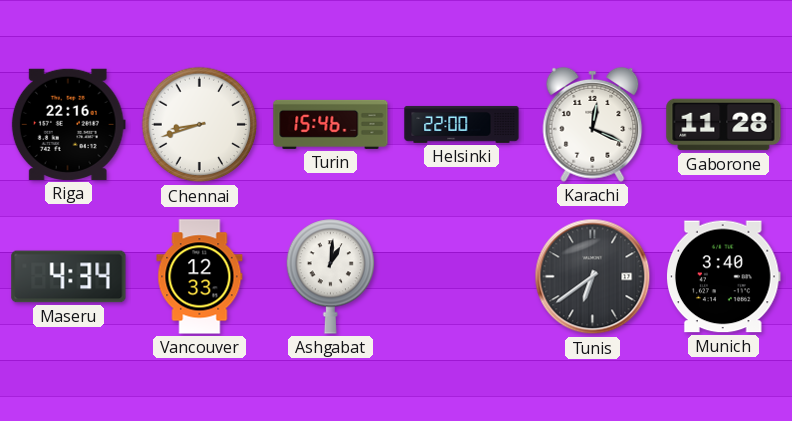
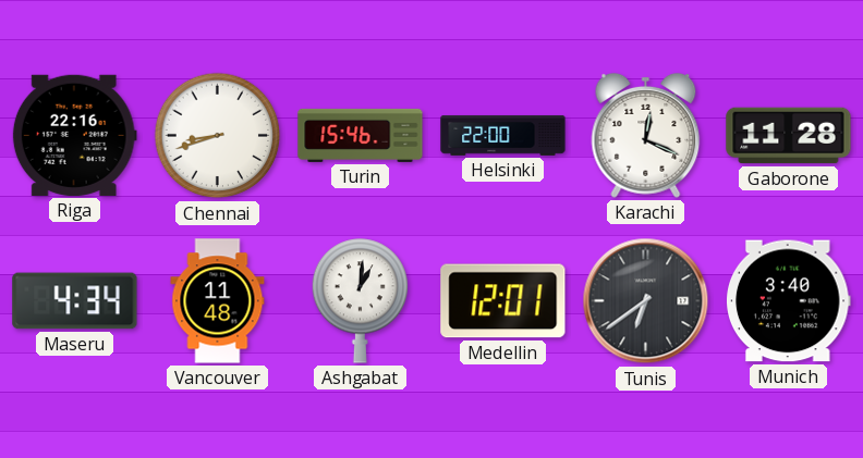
Vancouver: 12:33 -> 11:48 (218, 301)
Medellin: none -> 12:01 (503, 301)
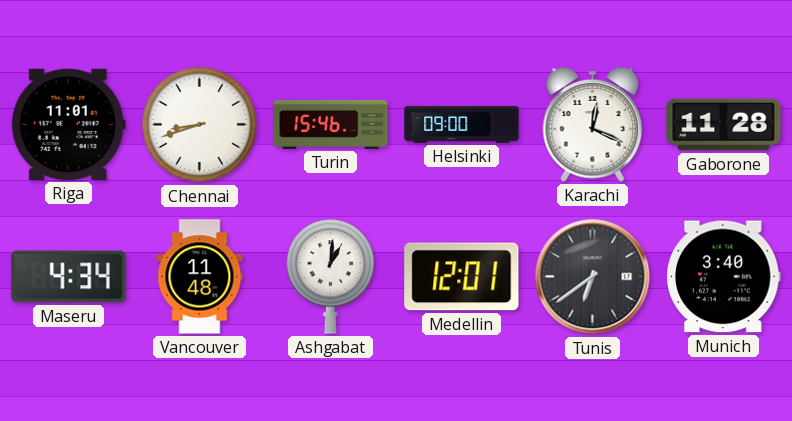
Riga: 22:16 -> 11:01 (68, 124)
Helsinki: 22:00 -> 09:00 (462, 125)
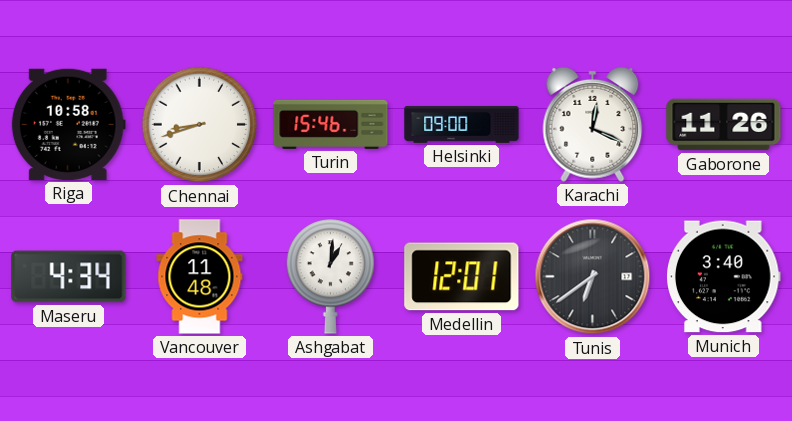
Riga: 11:01 -> 10:58 (68, 124)
Gaborone: 11:28 -> 11:26 (724, 125)
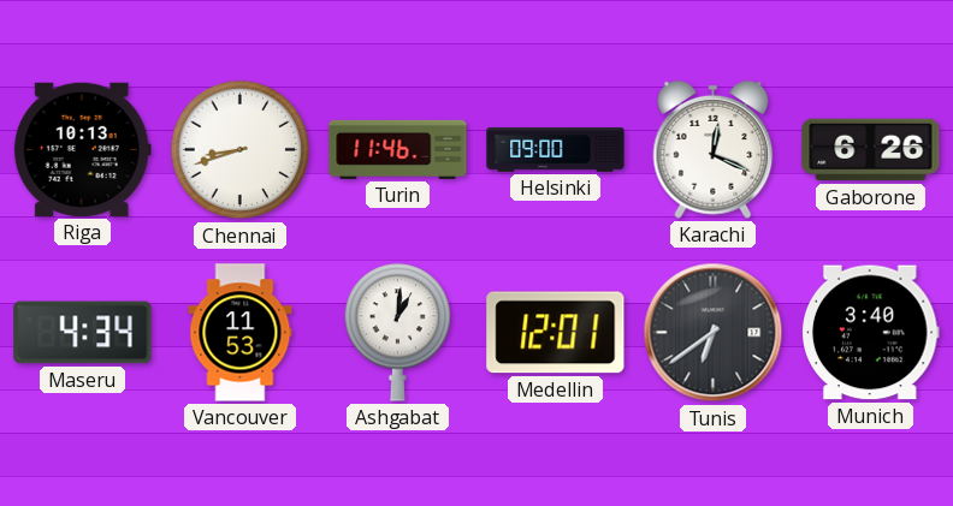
Riga: 10:58 -> 10:13 (82, 149)
Turin: 15:46 -> 11:46 (398, 149)
Gaborone: 11:26 -> 6:26 (871, 150)
Vancouver: 11:48 -> 11:53 (241, 333)
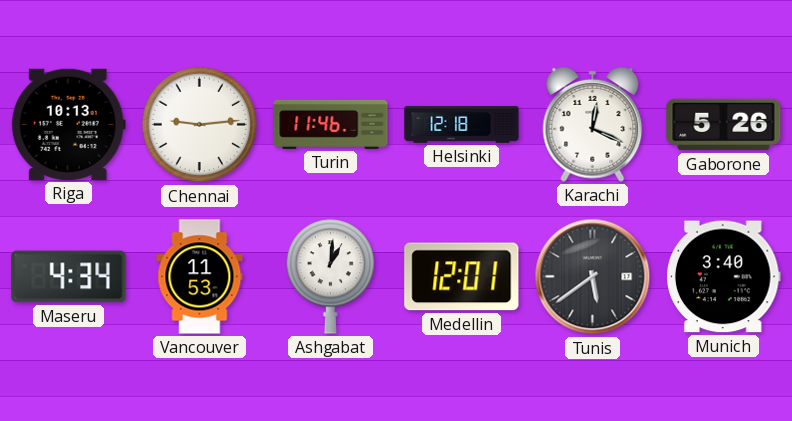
Chennai: 8:42 -> 9:14 (200, 125)
Helsinki: 09:00 -> 12:18 (462, 125)
Gaborone: 6:26 -> 5:26 (724, 125)
Tunis: 6:39 -> 5:39 (593, 277)
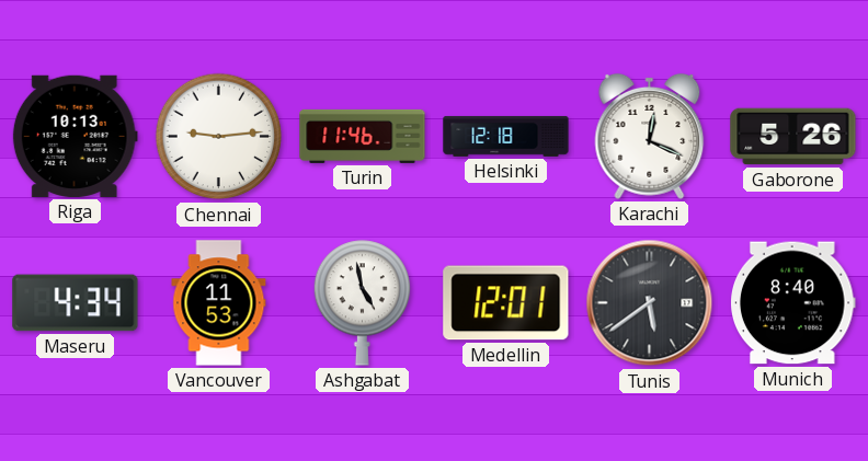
Ashgabat: 1:01 -> 4:58 (363, 303)
Munich: 3:40 -> 8:40 (793, 303)
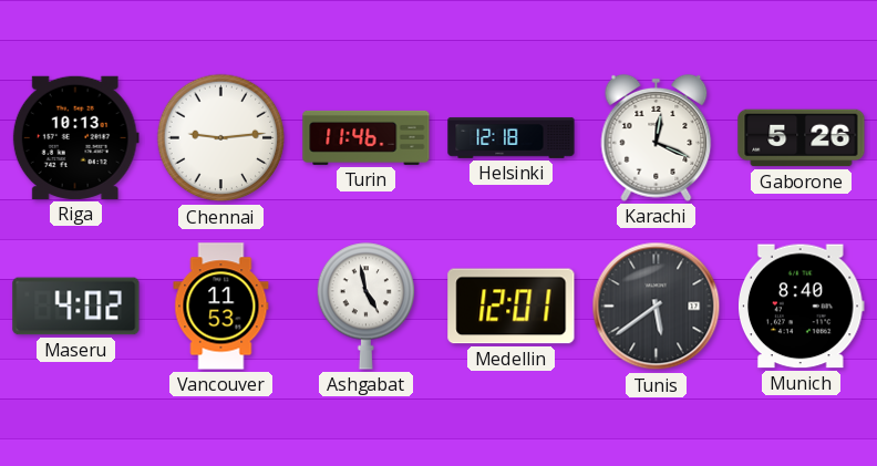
Maseru: 4:34 -> 4:02 (76, 307)
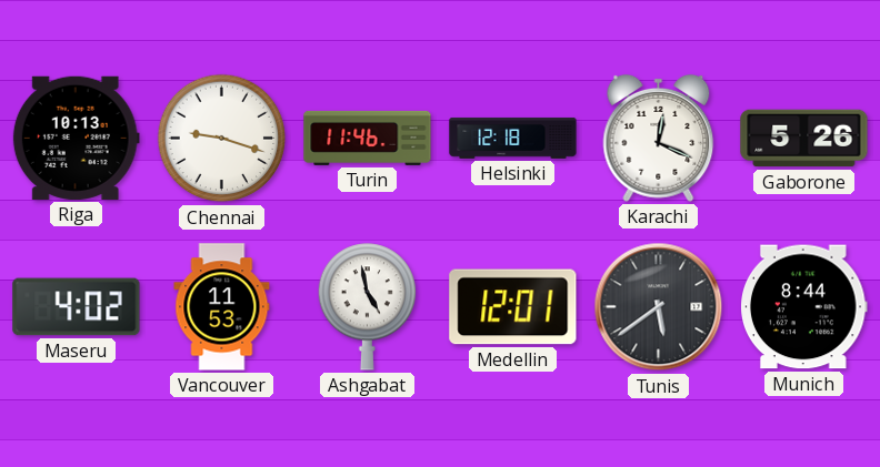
Chennai: 9:14 -> 9:18 (222, 139)
Munich: 8:40 -> 8:44 (804, 307)
